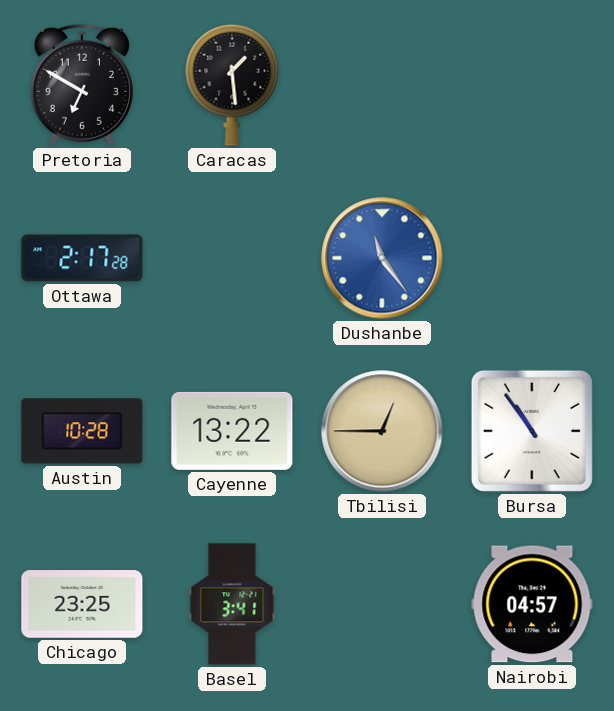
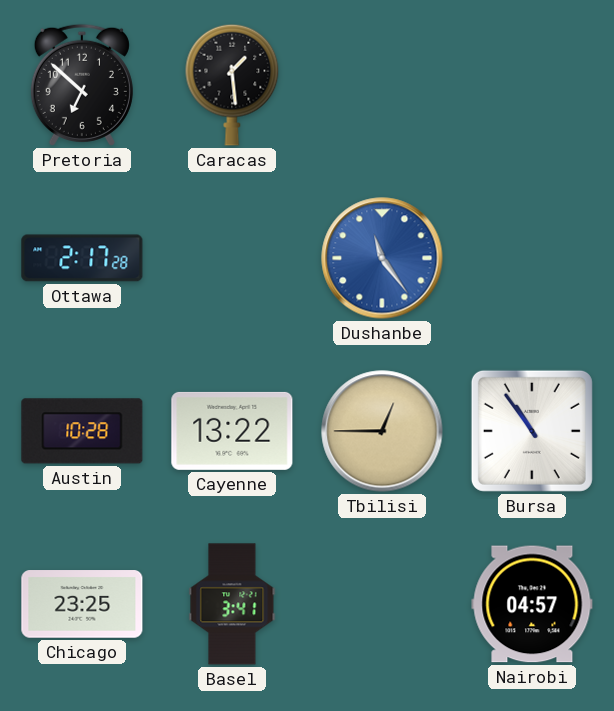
Pretoria: 6:50 -> 6:52 (82, 85)
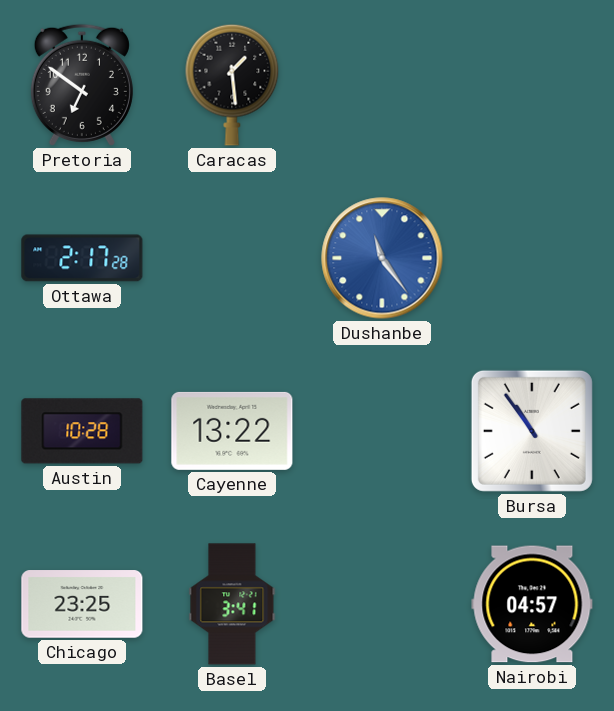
Pretoria: 6:52 -> 6:51 (82, 85)
Tbilisi: 12:45 -> none (382, 431)
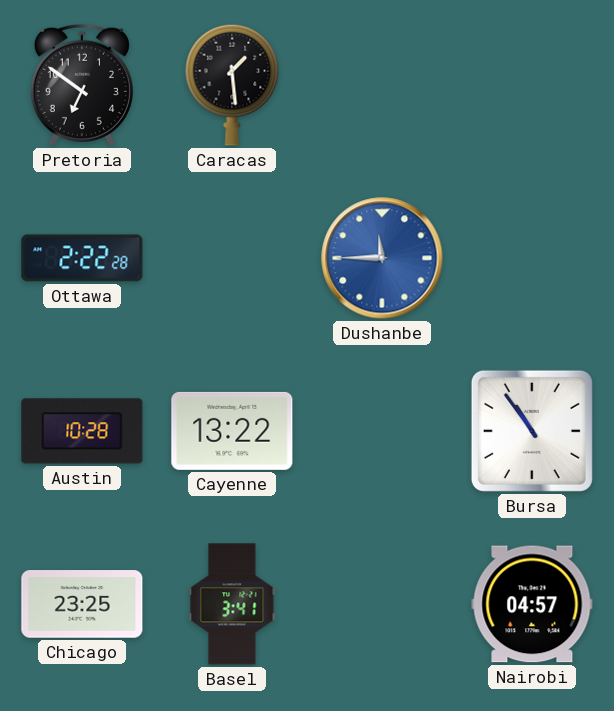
Ottawa: 2:17 -> 2:22 (82, 258)
Dushanbe: 11:24 -> 11:45 (382, 258)
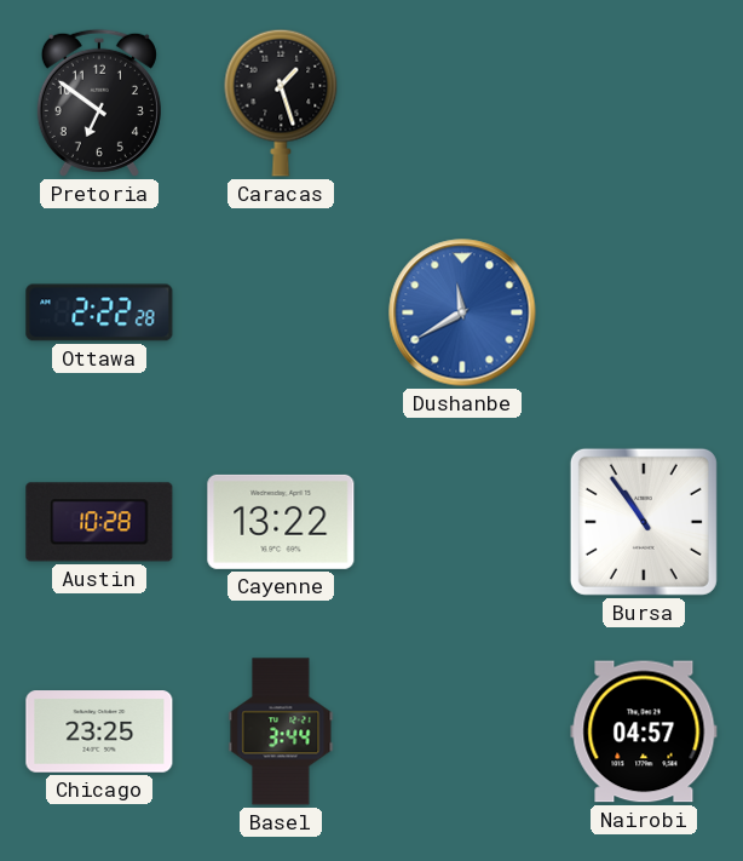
Caracas: 1:29 -> 1:27 (281, 103)
Dushanbe: 11:45 -> 11:40 (462, 312)
Basel: 3:41 -> 3:44 (281, 731)
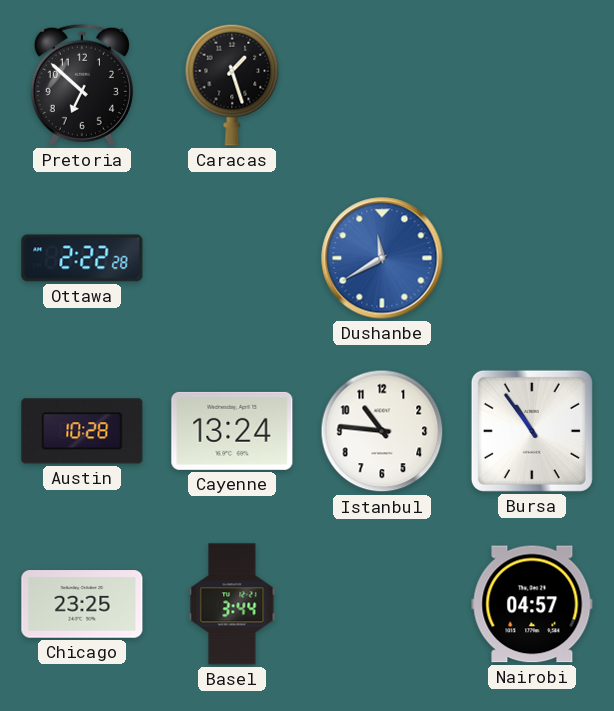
Pretoria: 6:51 -> 6:52 (82, 85)
Cayenne: 13:22 -> 13:24 (232, 431)
Istanbul: none -> 10:46 (382, 431)
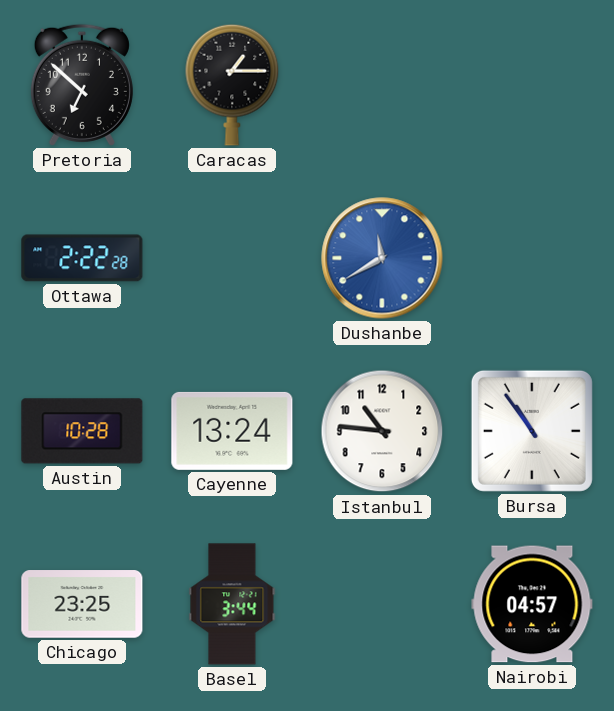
Caracas: 1:27 -> 1:15 (232, 85)
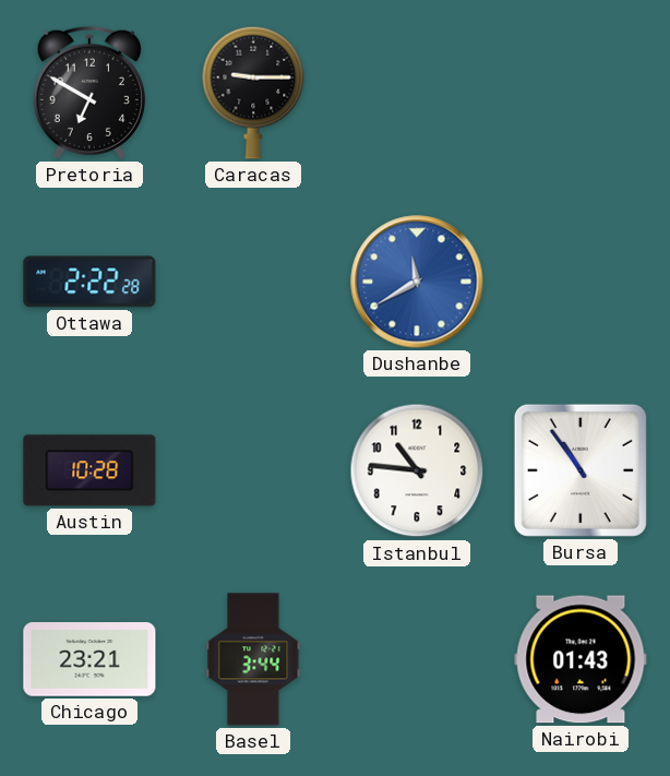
Pretoria: 6:52 -> 6:50 (89, 93)
Caracas: 1:15 -> 9:15 (253, 93)
Cayenne: 13:24 -> none (232, 431)
Chicago: 23:25 -> 23:21 (89, 659)
Nairobi: 04:57 -> 01:43 (581, 659)
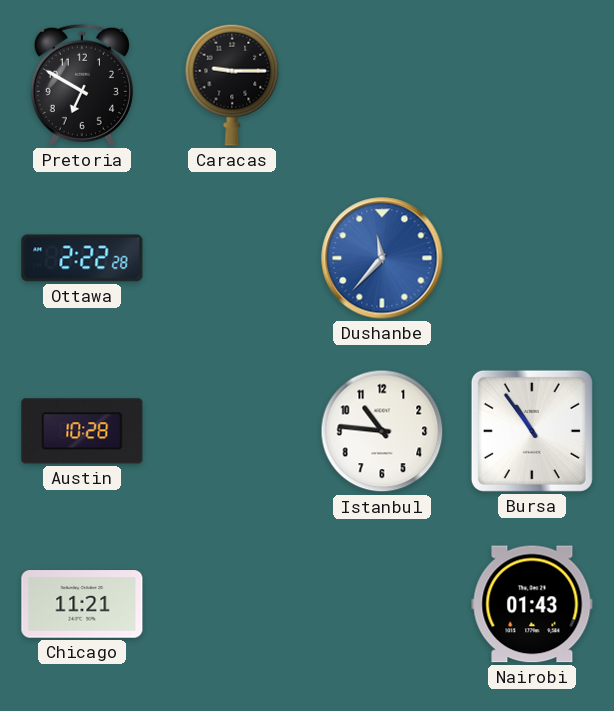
Dushanbe: 11:40 -> 11:37 (382, 258)
Chicago: 23:21 -> 11:21 (82, 604)
Basel: 3:44 -> none (253, 659)
